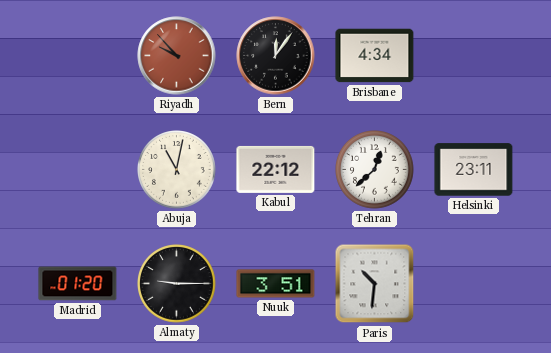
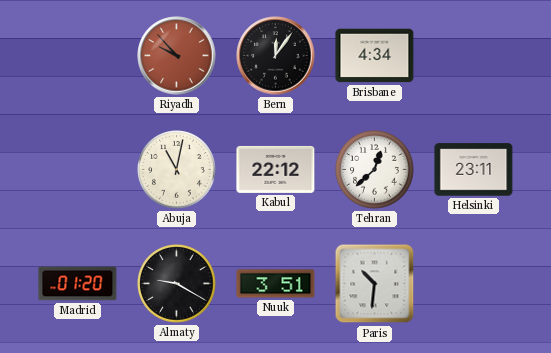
Almaty: 9:15 -> 9:20 (177, 284)
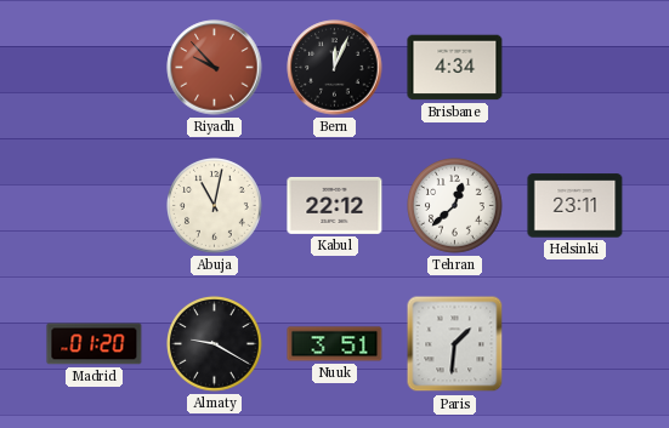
Bern: 12:06 -> 12:04 (335, 68)
Paris: 10:31 -> 1:31 (455, 344)
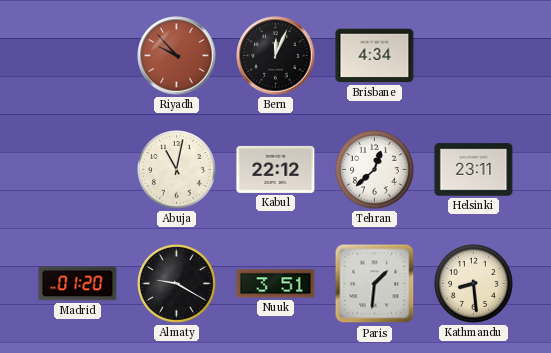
Kathmandu: none -> 8:29 (474, 284)
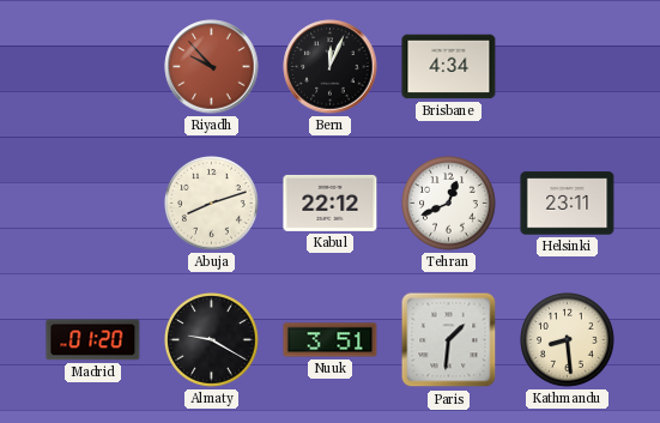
Abuja: 11:02 -> 8:12 (212, 204)
Tehran: 12:38 -> 12:41 (449, 204)
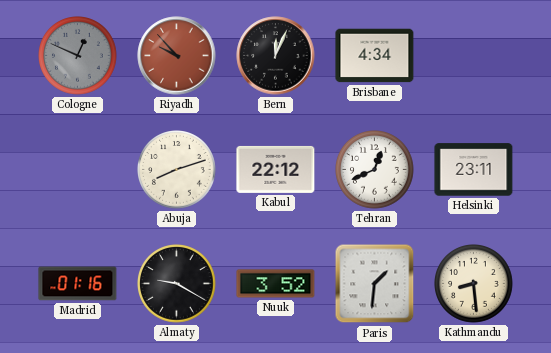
Cologne: none -> 12:49 (78, 56)
Madrid: 01:20 -> 01:16 (78, 284)
Nuuk: 3:51 -> 3:52 (276, 284)
